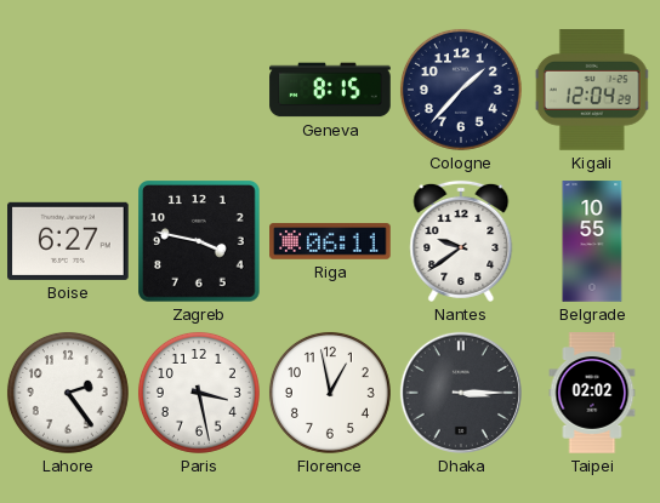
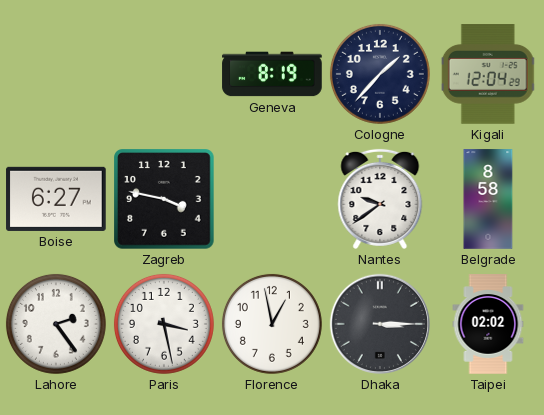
Geneva: 8:15 -> 8:19 (272, 74)
Riga: 06:11 -> none (330, 241)
Belgrade: 10:55 -> 8:58 (488, 199)
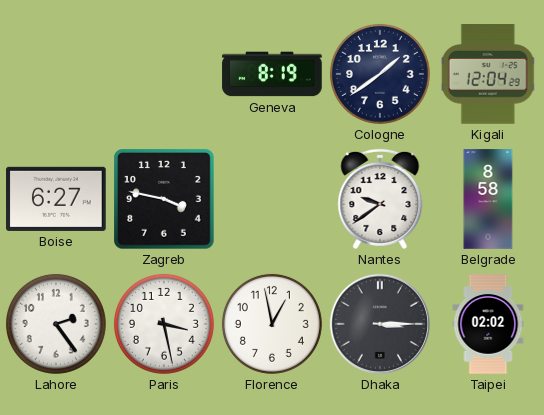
Cologne: 1:37 -> 1:39 (380, 74)
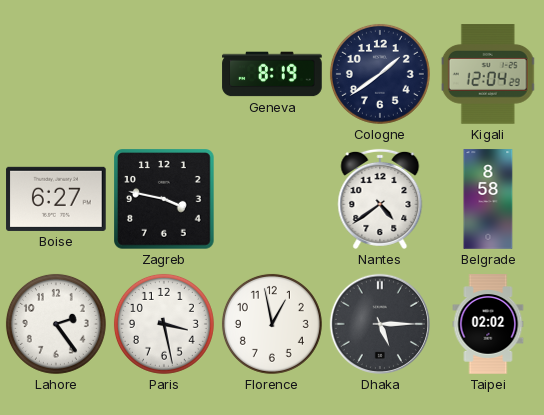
Nantes: 9:39 -> 4:39 (380, 199)
Dhaka: 3:15 -> 5:15 (380, 324)
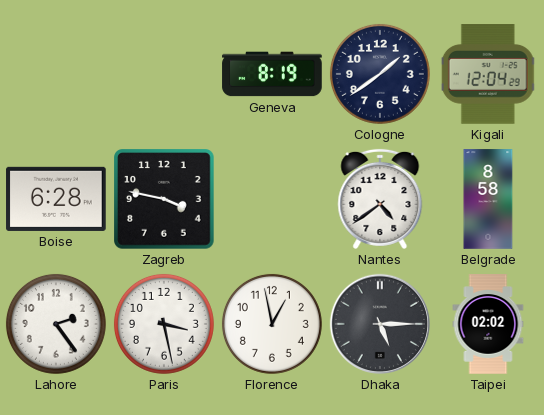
Boise: 6:27 -> 6:28 (56, 199)
